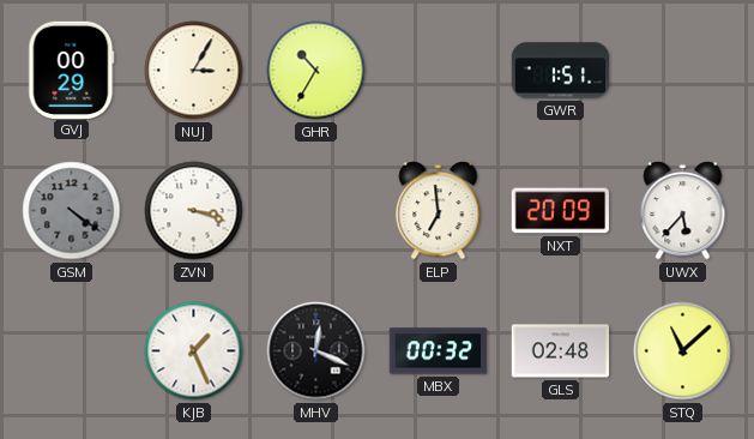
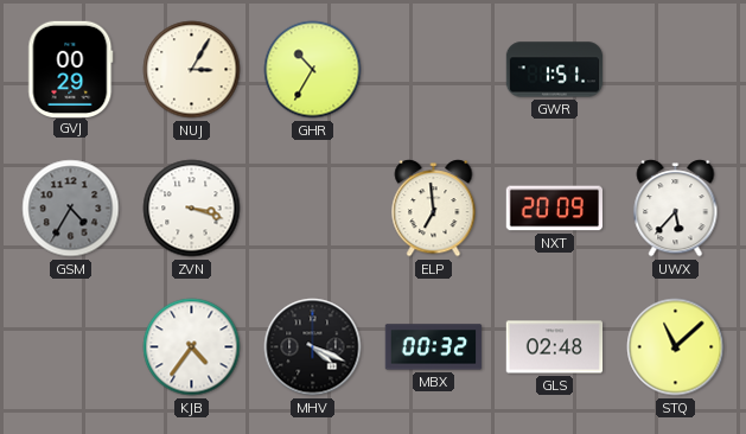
GSM: 4:21 -> 4:35 (71, 209)
KJB: 1:26 -> 4:36 (192, 347)
MHV: 12:19 -> 4:19 (313, 347)
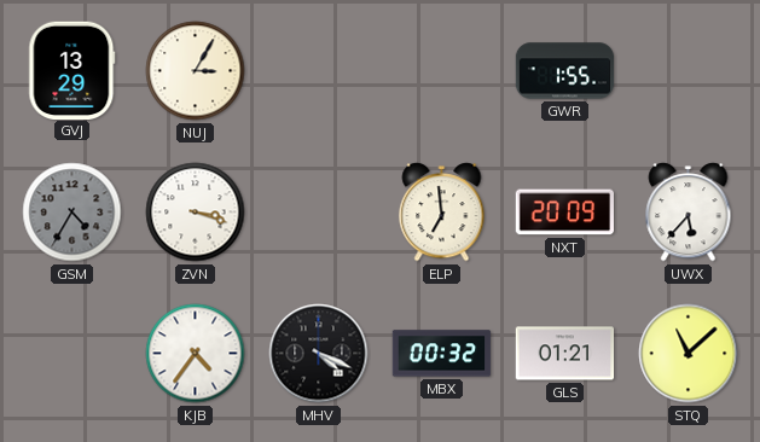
GVJ: 00:29 -> 13:29 (72, 70)
GHR: 10:35 -> none (313, 70)
GWR: 1:51 -> 1:55 (565, 71)
GLS: 02:48 -> 01:21 (565, 354)
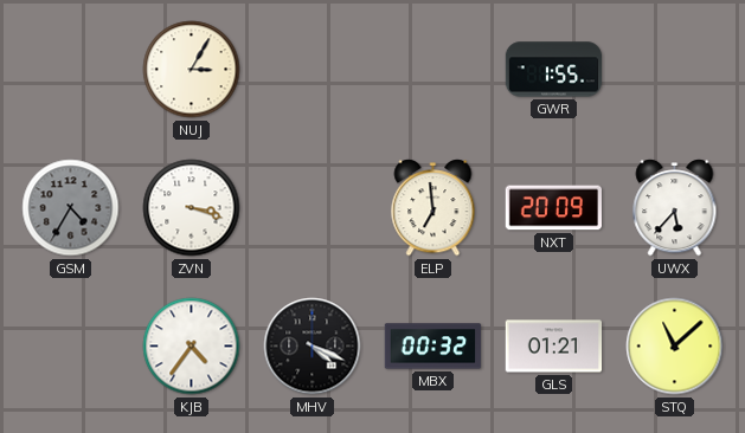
GVJ: 13:29 -> none (72, 70)
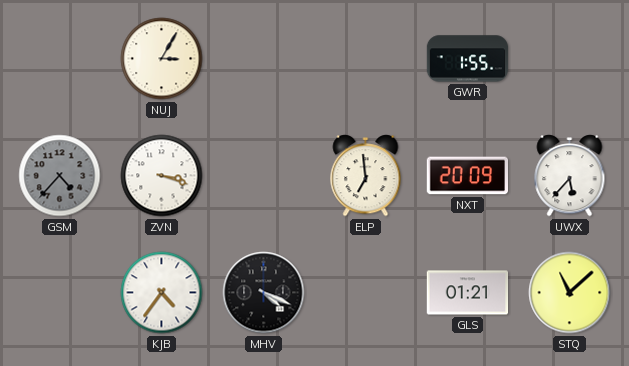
GSM: 4:35 -> 4:37 (60, 176)
MBX: 00:32 -> none (433, 347)
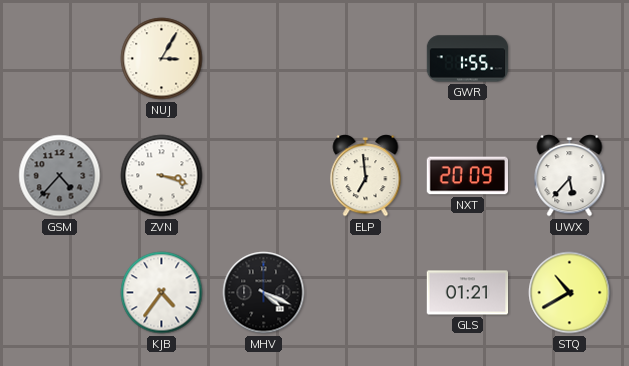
STQ: 11:08 -> 10:40 (570, 293)
